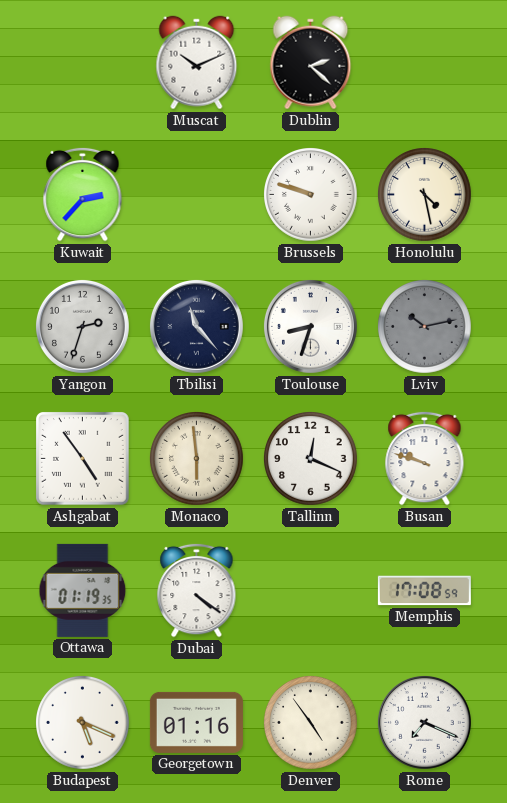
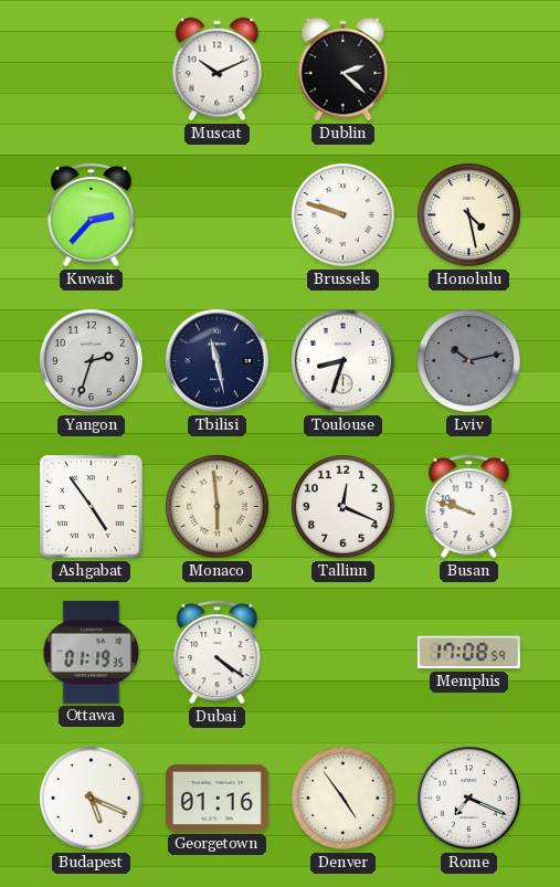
Tbilisi: 11:23 -> 11:28 (216, 360)
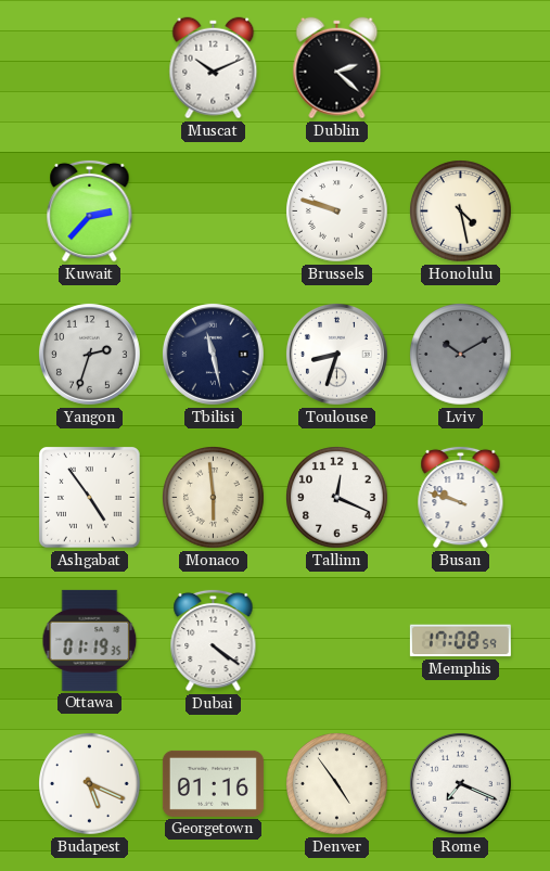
Lviv: 10:13 -> 10:10 (461, 355)
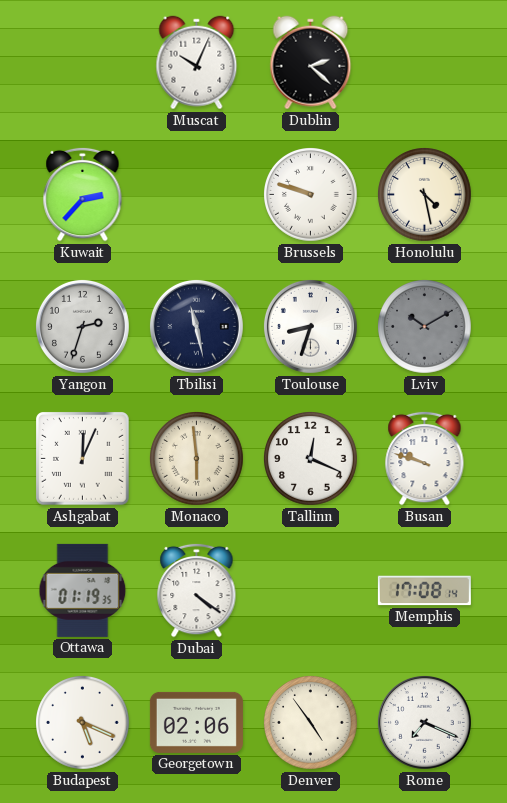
Muscat: 10:11 -> 10:04 (197, 63)
Ashgabat: 4:54 -> 12:04 (83, 459)
Memphis: 17:08:59 -> 17:08:14 (424, 591)
Georgetown: 01:16 -> 02:06 (196, 722)
